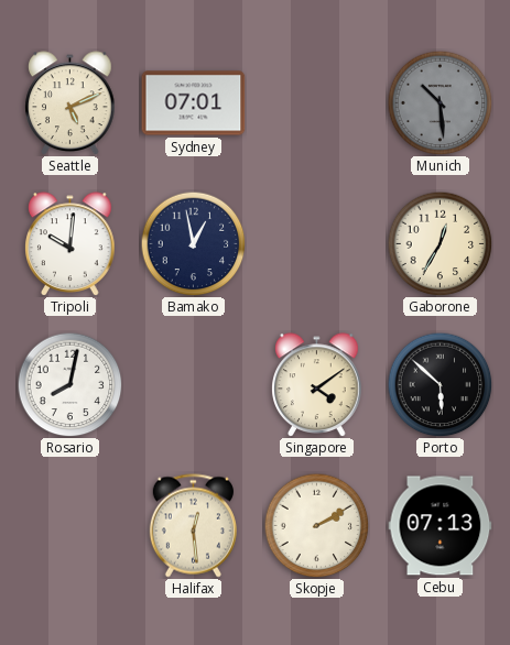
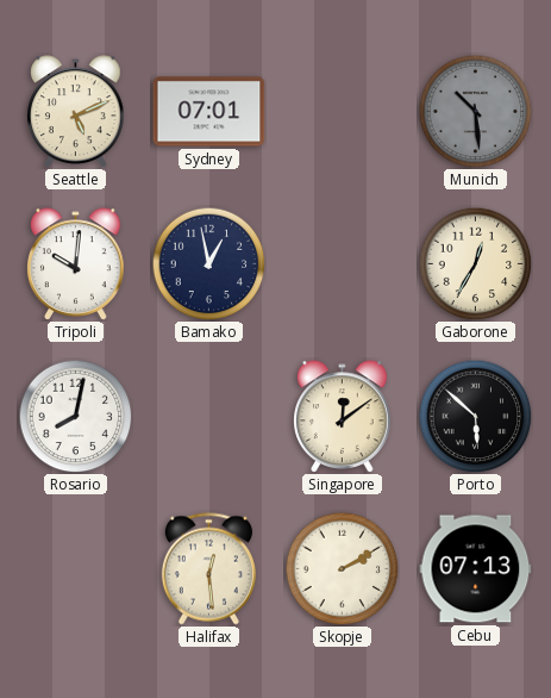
Singapore: 4:09 -> 12:09 (343, 416)
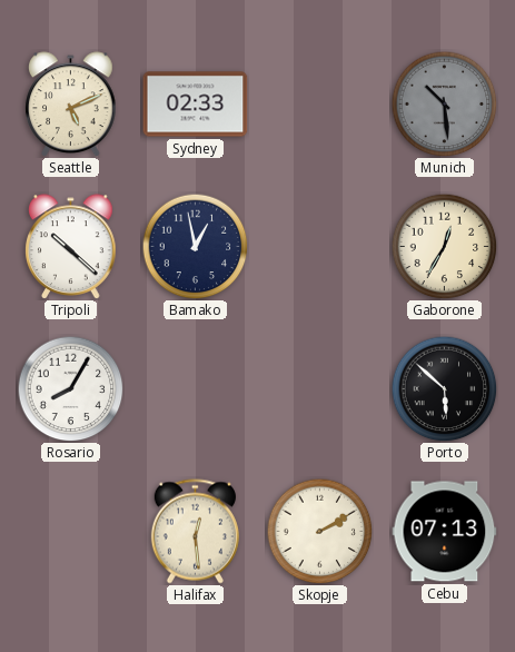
Sydney: 07:01 -> 02:33 (196, 105)
Tripoli: 10:01 -> 10:22 (71, 246)
Rosario: 8:02 -> 8:05 (70, 388)
Singapore: 12:09 -> none (343, 416)
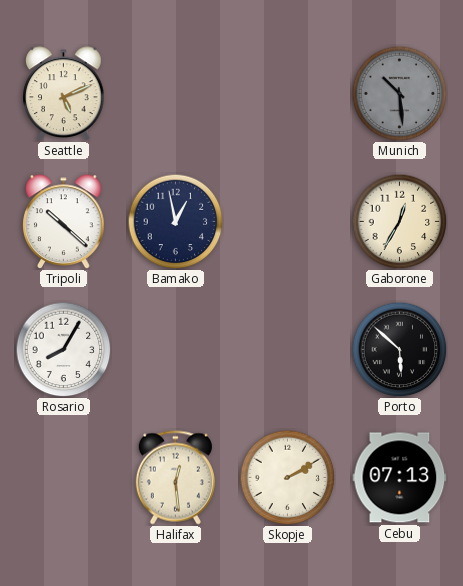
Sydney: 02:33 -> none (196, 105)
